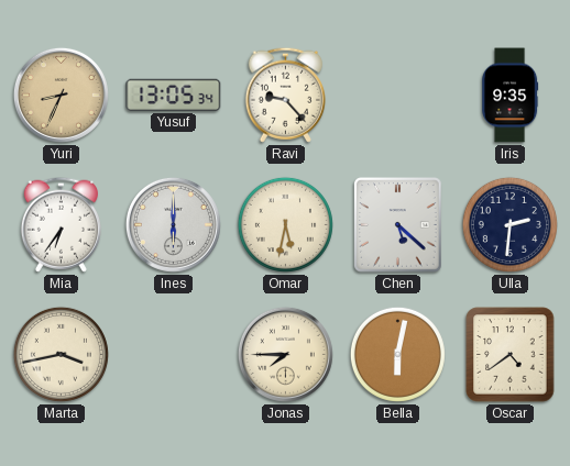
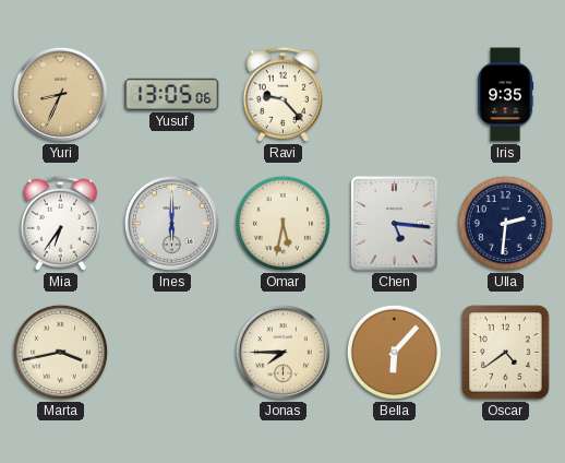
Yusuf: 13:05:34 -> 13:05:06 (172, 94)
Chen: 5:22 -> 5:16 (395, 224)
Bella: 6:02 -> 6:07 (394, 352)
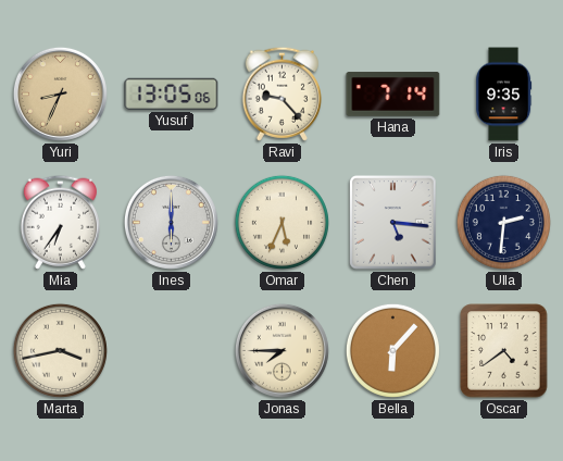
Hana: none -> 7:14 (393, 95)
Omar: 5:32 -> 5:34 (281, 222)
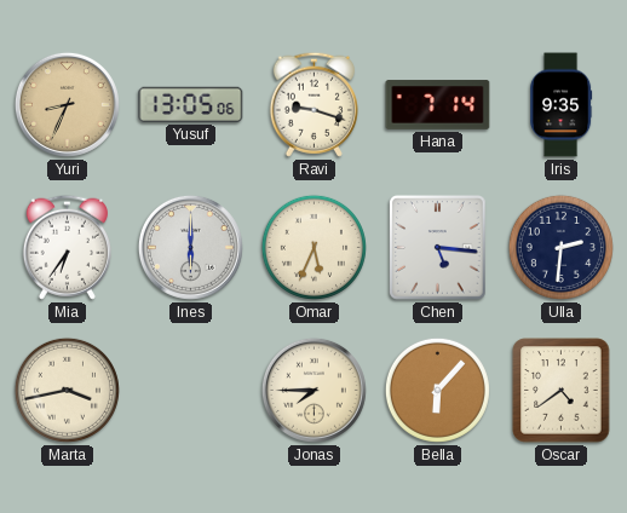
Ravi: 9:23 -> 9:18 (313, 104)
